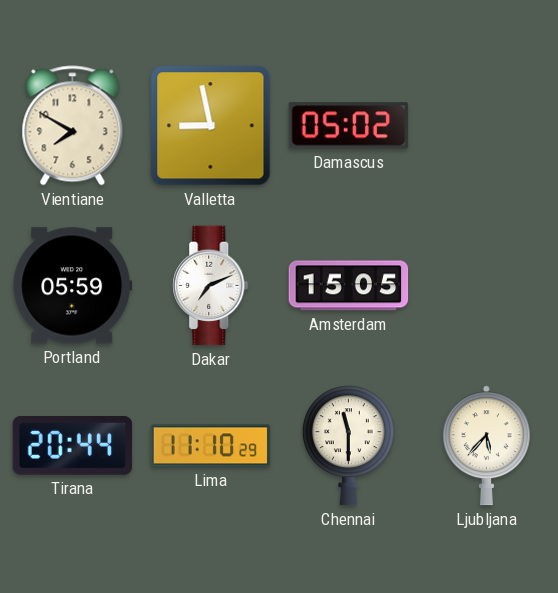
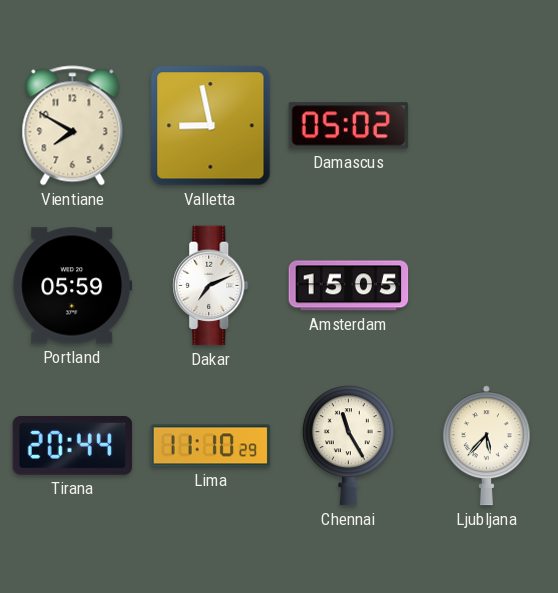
Chennai: 11:30 -> 11:25 (348, 446)
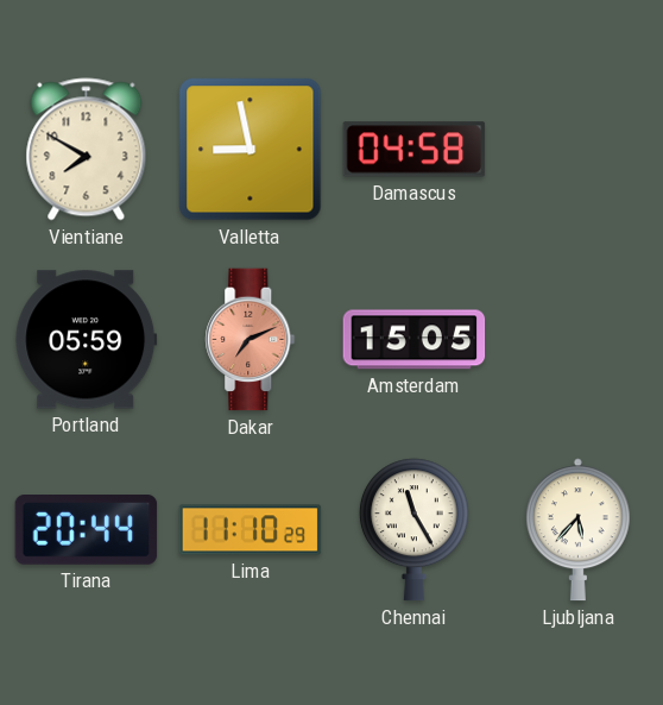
Damascus: 05:02 -> 04:58 (415, 150)
Dakar dial: white -> salmon (251, 340)
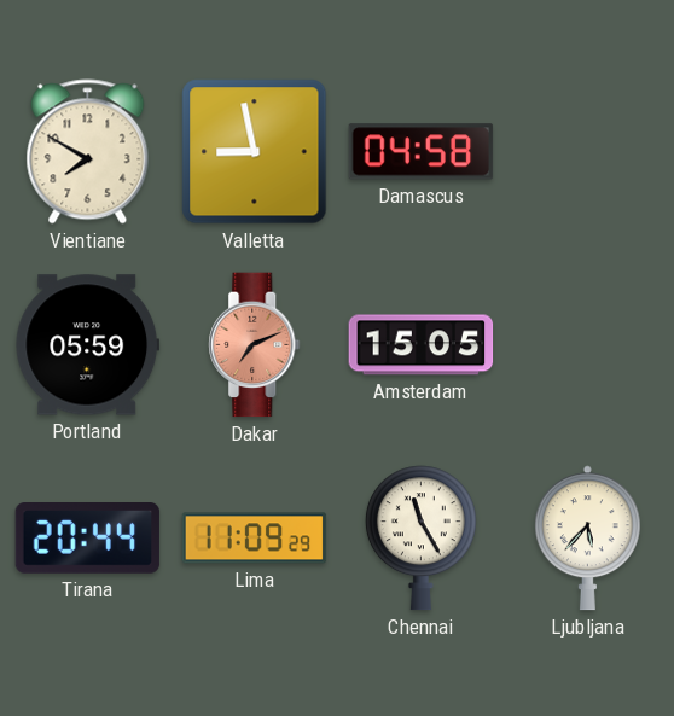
Lima: 11:10 -> 11:09 (255, 539)
